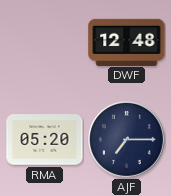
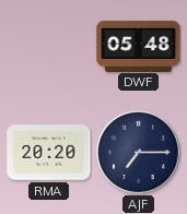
DWF: 12:48 -> 05:48 (139, 46)
RMA: 05:20 -> 20:20 (49, 153)
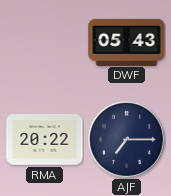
DWF: 05:48 -> 05:43 (127, 42)
RMA: 20:20 -> 20:22 (45, 140)
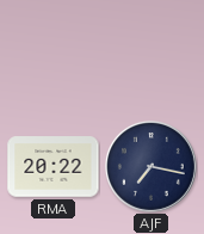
DWF: 05:43 -> none (127, 42)
AJF: 7:15 -> 7:17 (152, 167)
